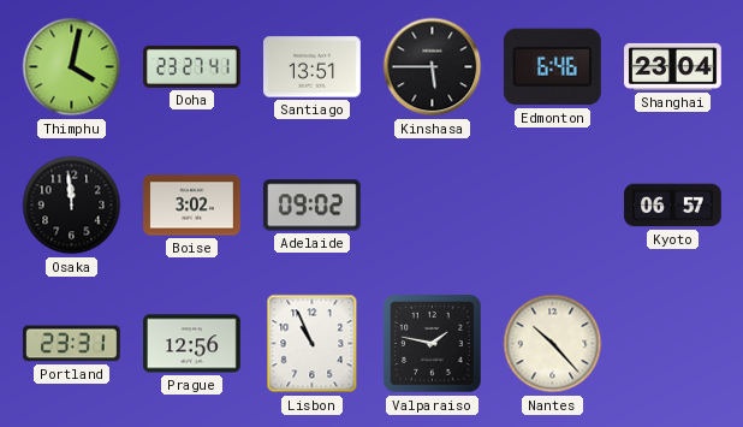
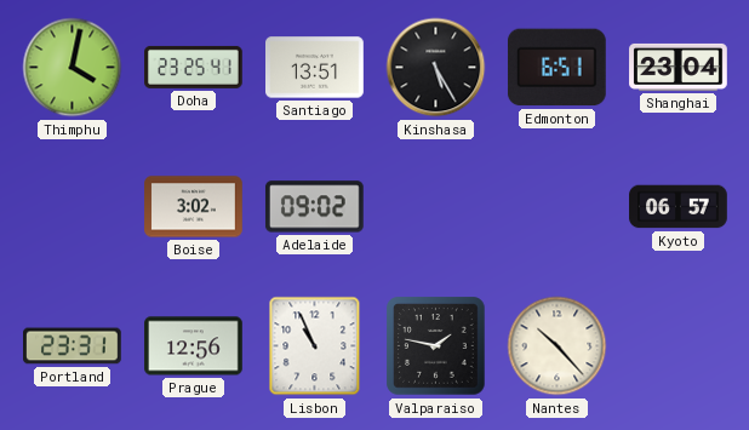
Doha: 23:27 -> 23:25 (194, 67)
Kinshasa: 5:45 -> 5:25 (436, 68)
Edmonton: 6:46 -> 6:51 (556, 68)
Osaka: 11:59 -> none (72, 206)
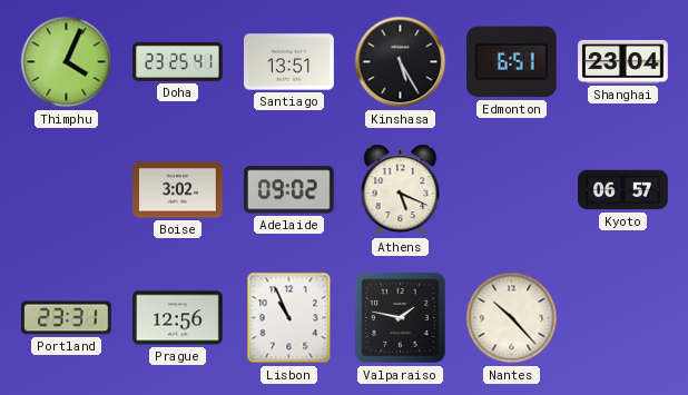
Thimphu: 4:02 -> 4:04 (67, 62)
Athens: none -> 5:19 (401, 190)
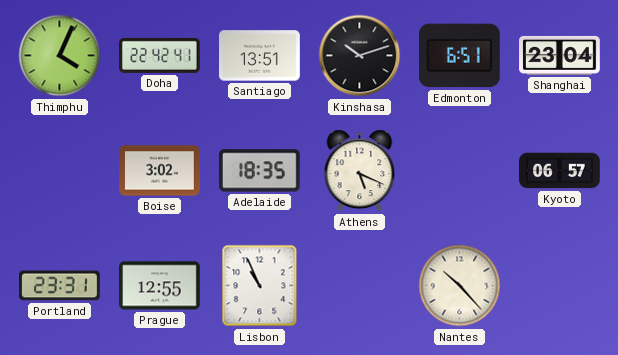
Doha: 23:25 -> 22:42 (160, 55)
Kinshasa: 5:25 -> 10:12 (360, 56)
Adelaide: 09:02 -> 18:35 (259, 171)
Prague: 12:56 -> 12:55 (160, 286)
Valparaiso: 1:47 -> none (401, 318)
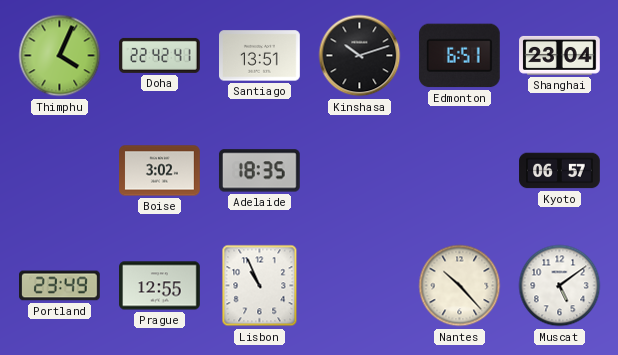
Athens: 5:19 -> none (360, 171)
Portland: 23:31 -> 23:49 (60, 286)
Muscat: none -> 5:09 (560, 286)
